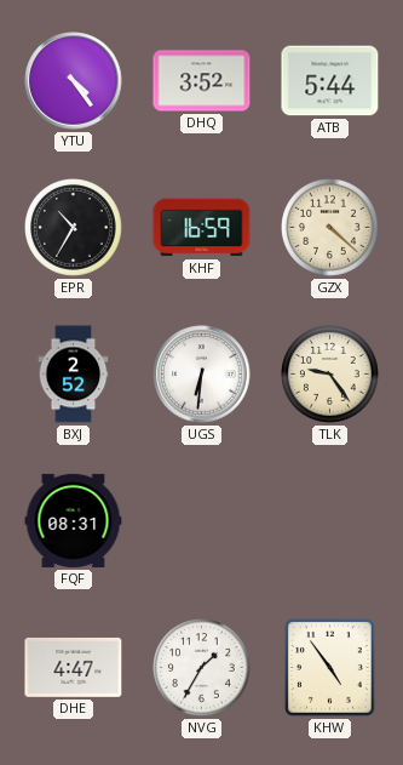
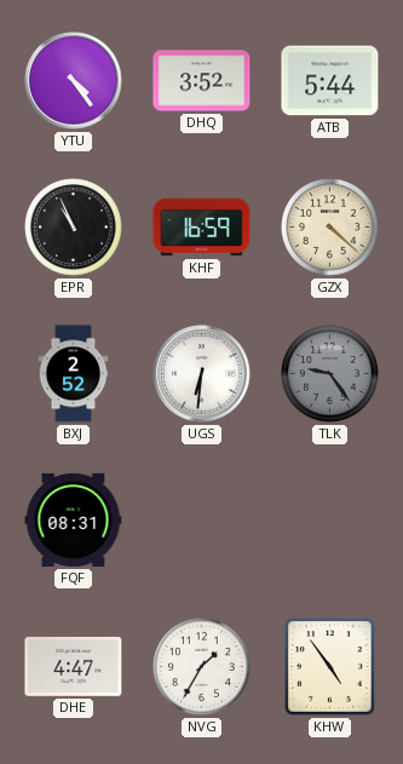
EPR: 10:35 -> 10:56 (74, 228)
TLK dial: cream -> grey (330, 374)
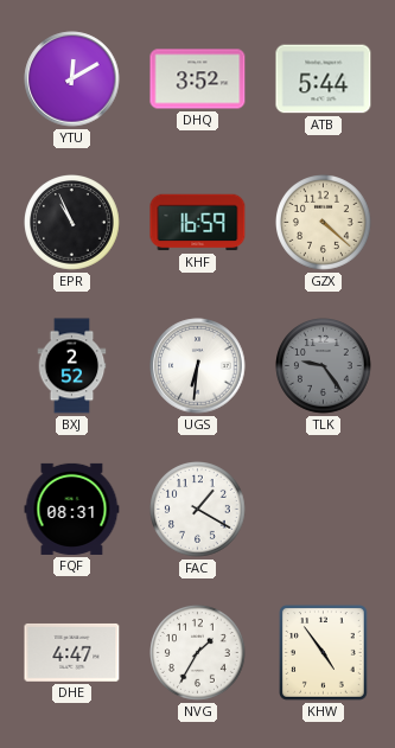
YTU: 4:24 -> 12:10 (72, 79)
FAC: none -> 1:20 (198, 510)
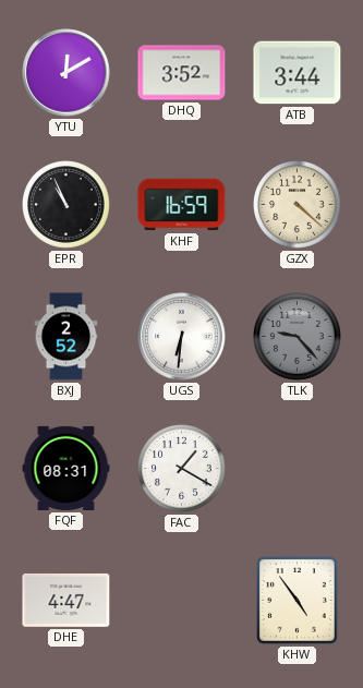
ATB: 5:44 -> 3:44 (298, 73)
TLK: 9:24 -> 9:23 (298, 337)
NVG: 1:35 -> none (198, 653)
